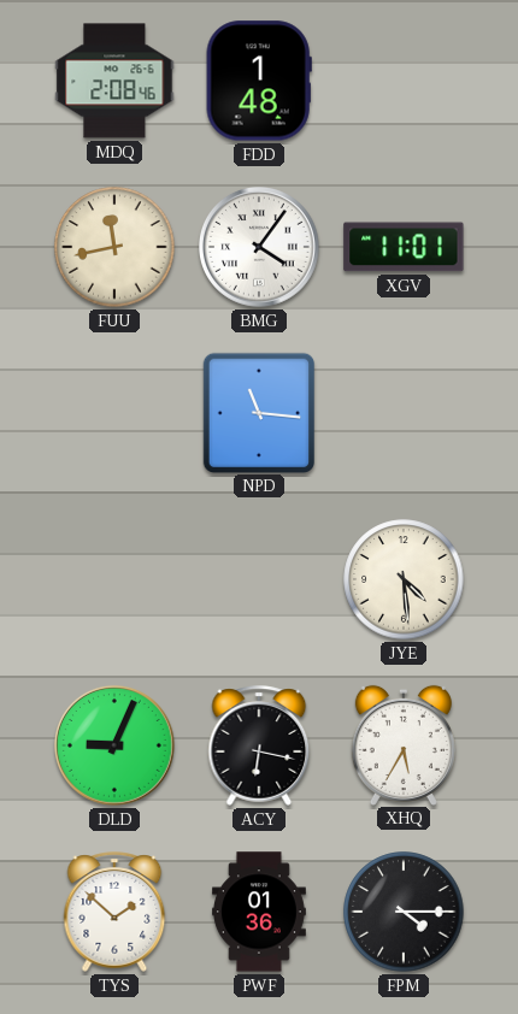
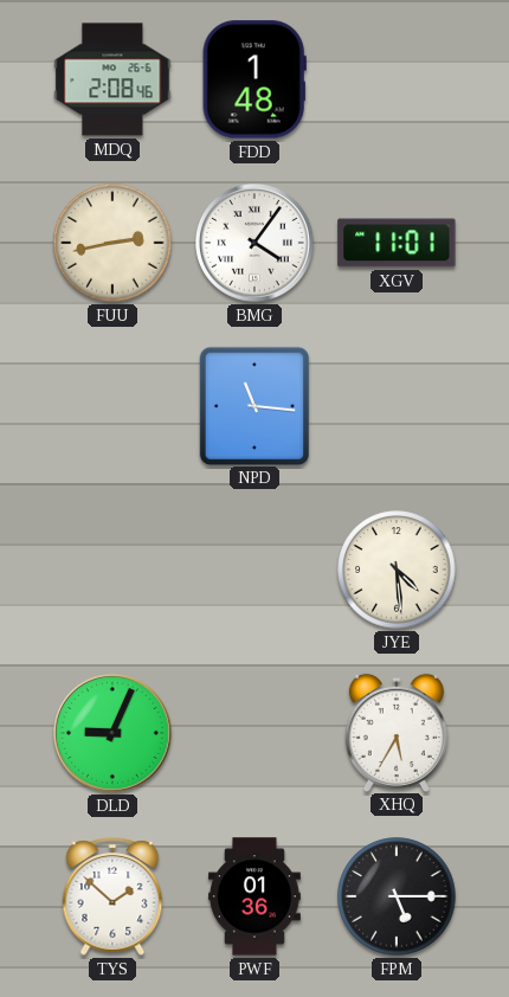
FUU: 11:43 -> 2:43 (112, 243)
ACY: 6:17 -> none (259, 745)
FPM: 4:15 -> 5:15 (397, 896)
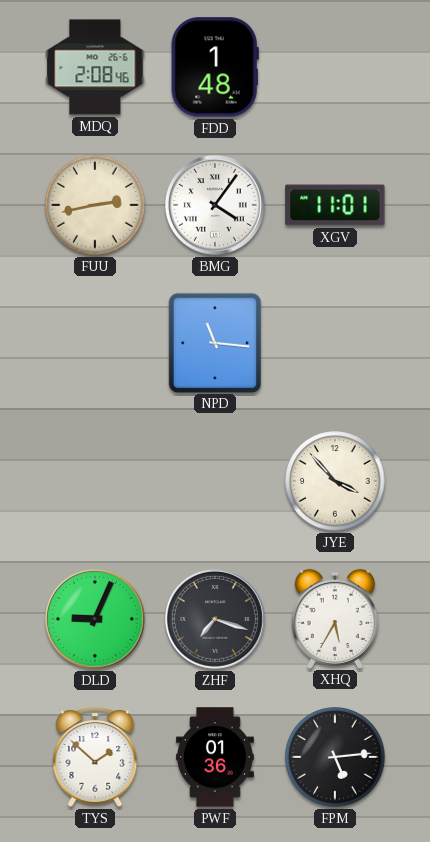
JYE: 4:29 -> 3:53 (335, 481)
ZHF: none -> 7:18 (216, 619)
FPM: 5:15 -> 5:14 (335, 757)
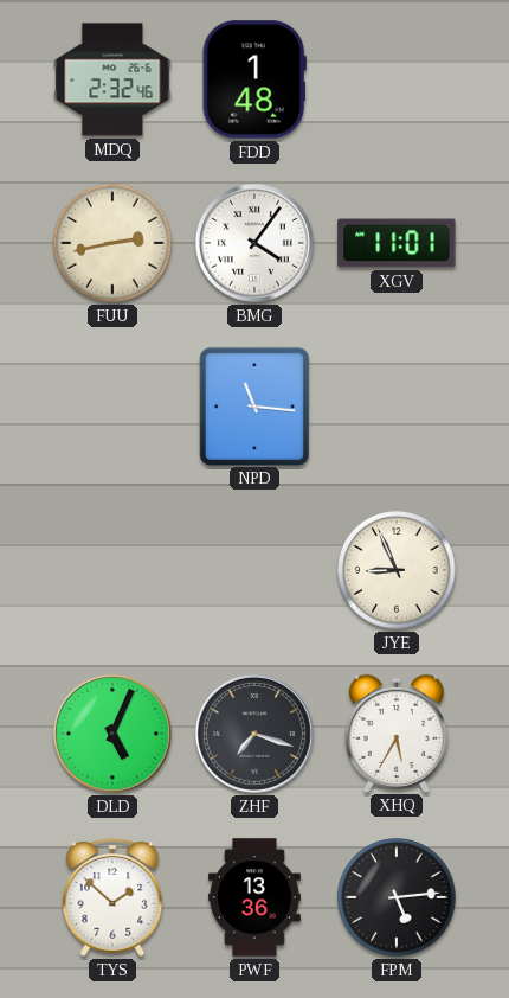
MDQ: 2:08 -> 2:32 (112, 79)
JYE: 3:53 -> 8:56 (397, 570)
DLD: 9:04 -> 5:04 (114, 734)
PWF: 01:36 -> 13:36 (254, 897)
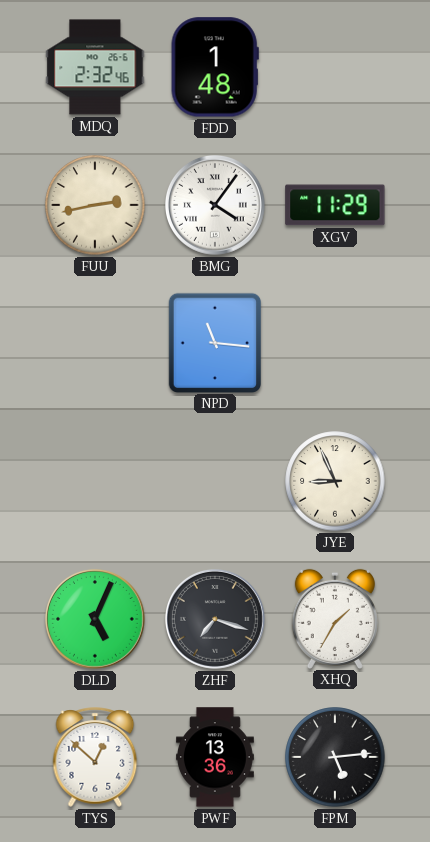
XGV: 11:01 -> 11:29 (335, 205)
XHQ: 5:35 -> 1:35 (335, 618)
TYS: 1:52 -> 12:52 (95, 757)
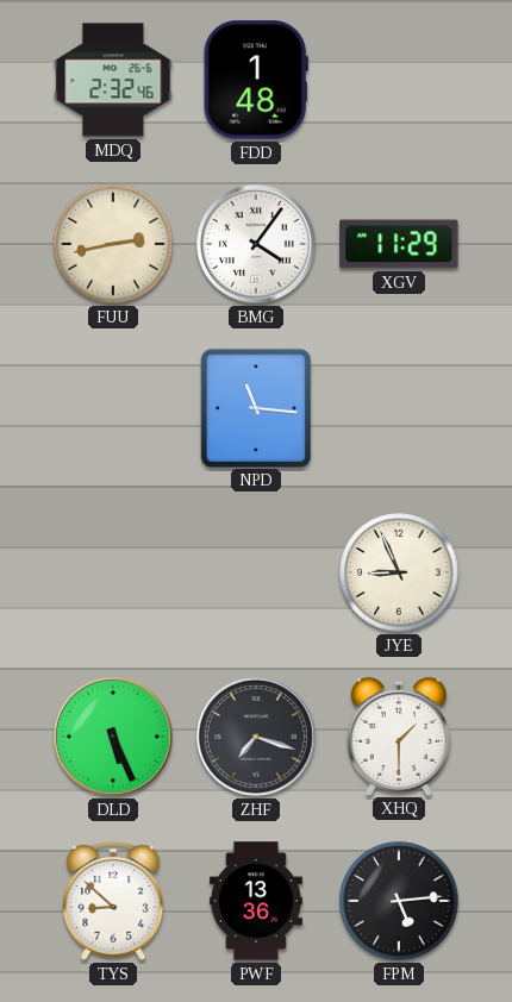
DLD: 5:04 -> 5:26 (114, 737)
XHQ: 1:35 -> 1:30 (399, 735)
TYS: 12:52 -> 8:52 (113, 901)
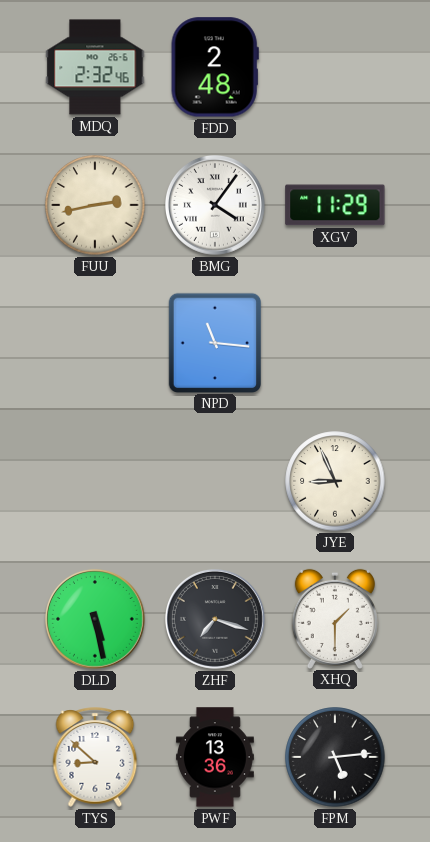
FDD: 1:48 -> 2:48 (215, 67)
DLD: 5:26 -> 5:28 (96, 619)
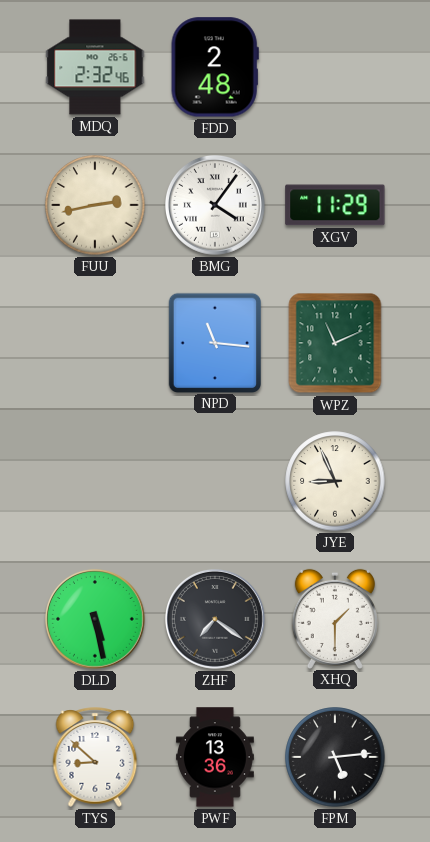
WPZ: none -> 11:11 (335, 343)
ZHF: 7:18 -> 7:21 (216, 619)
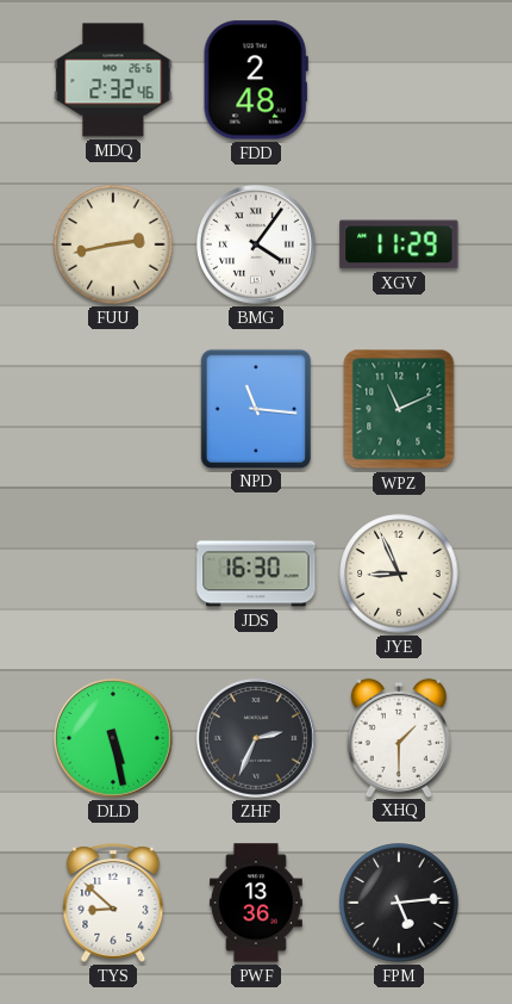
JDS: none -> 16:30 (256, 574)
ZHF: 7:21 -> 2:34 (257, 738)
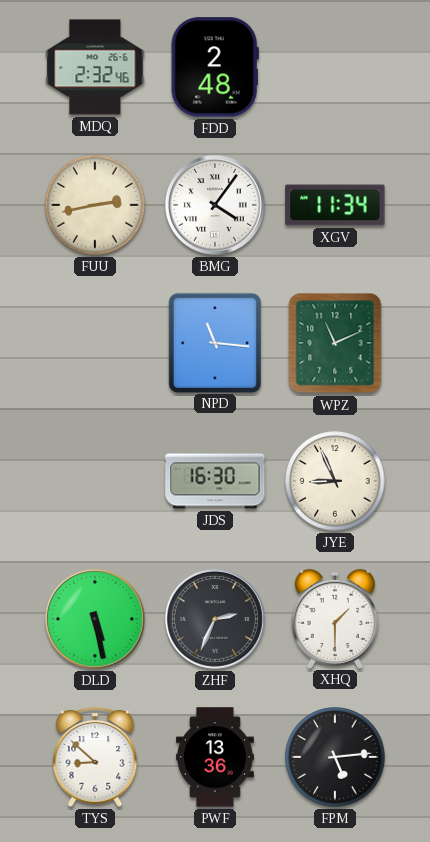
XGV: 11:29 -> 11:34 (335, 205)
